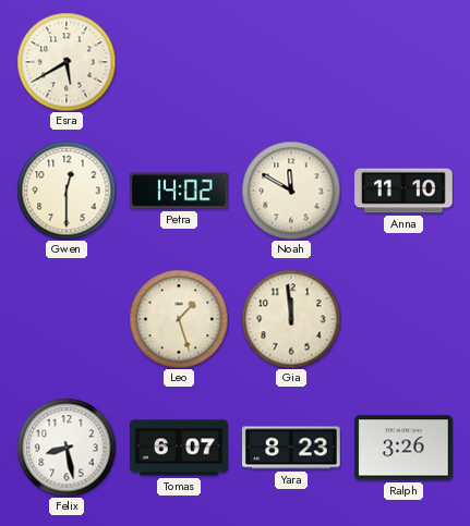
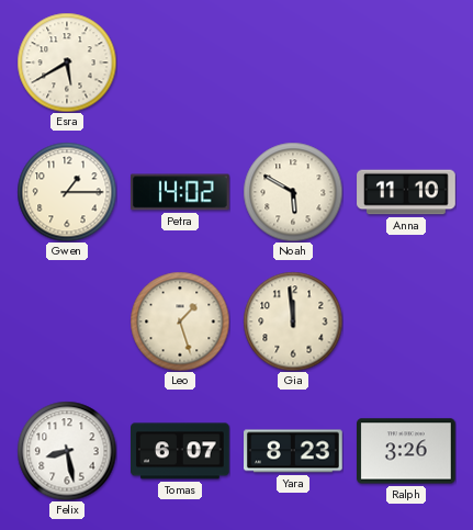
Gwen: 12:30 -> 1:15 (67, 192)
Noah: 11:50 -> 5:50 (293, 192)
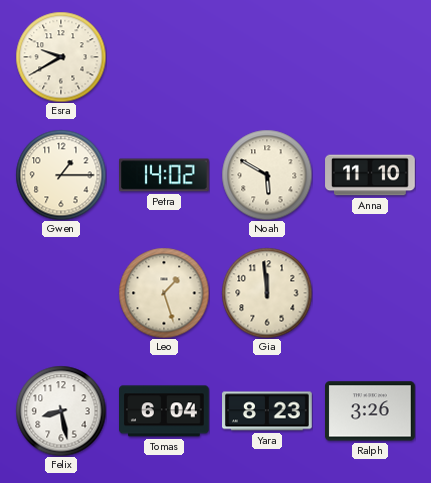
Esra: 5:40 -> 9:40 (61, 57)
Tomas: 6:07 -> 6:04 (165, 411)
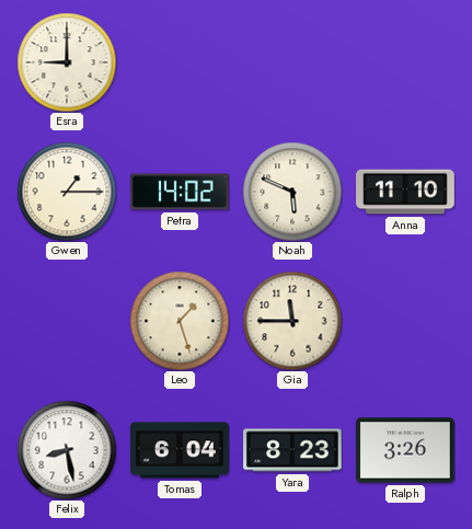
Esra: 9:40 -> 9:00 (67, 62)
Noah: 5:50 -> 5:49 (292, 192)
Gia: 11:59 -> 11:45 (292, 321)
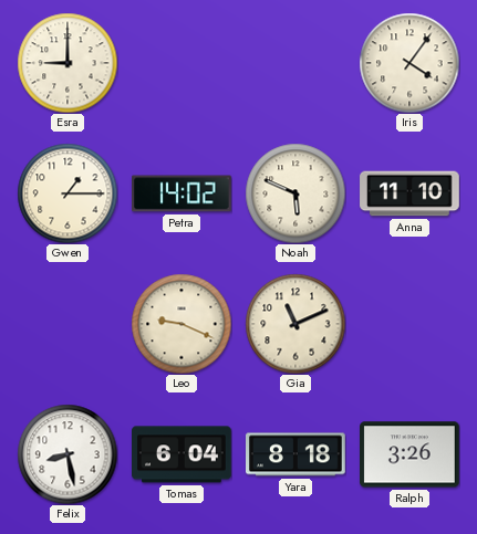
Iris: none -> 4:06 (409, 63)
Leo: 1:27 -> 9:19 (182, 324)
Gia: 11:45 -> 11:11 (295, 324)
Yara: 8:23 -> 8:18 (297, 454)
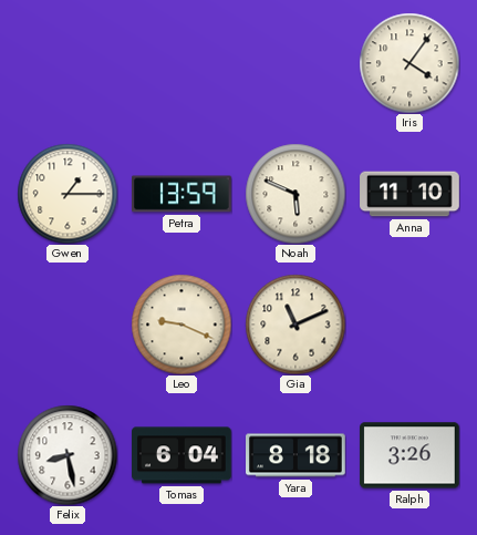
Esra: 9:00 -> none (68, 63)
Petra: 14:02 -> 13:59 (183, 194)
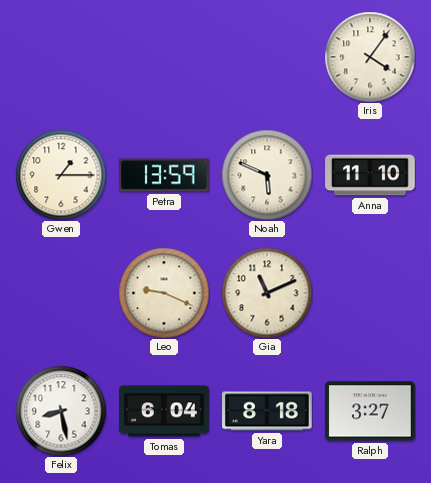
Ralph: 3:26 -> 3:27 (371, 411)
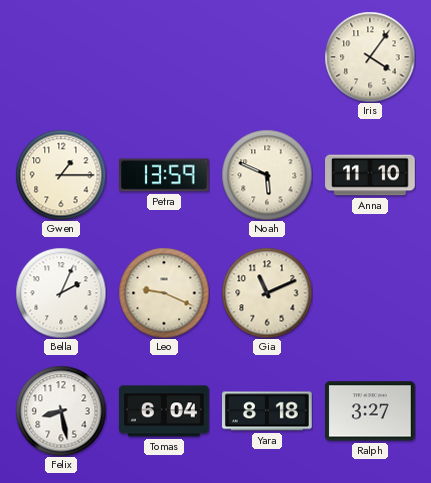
Bella: none -> 2:04 (61, 293)
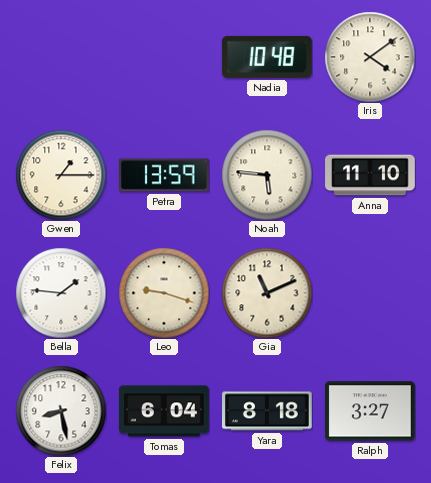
Nadia: none -> 10:48 (267, 57)
Iris: 4:06 -> 4:09 (370, 57)
Noah: 5:49 -> 5:46 (267, 175)
Bella: 2:04 -> 1:46 (61, 293)
Leo: 9:19 -> 9:18 (164, 293)
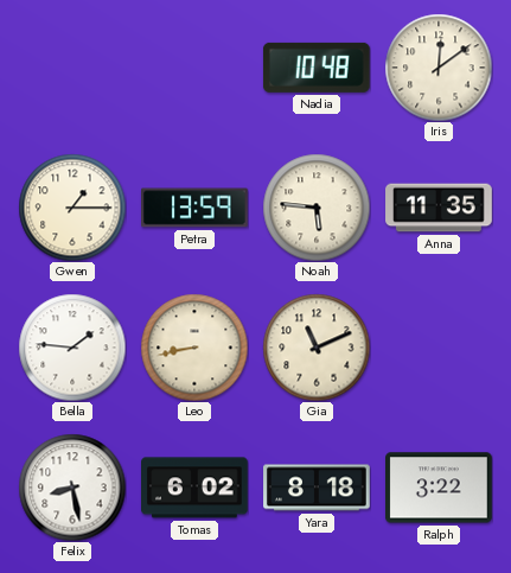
Iris: 4:09 -> 12:09 (439, 68)
Anna: 11:10 -> 11:35 (439, 208)
Leo: 9:18 -> 8:43 (194, 348)
Tomas: 6:04 -> 6:02 (196, 488)
Ralph: 3:27 -> 3:22 (440, 488)
